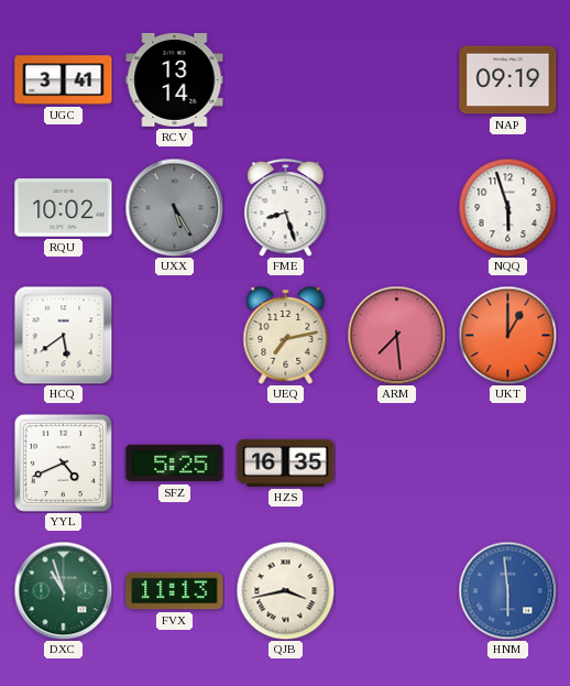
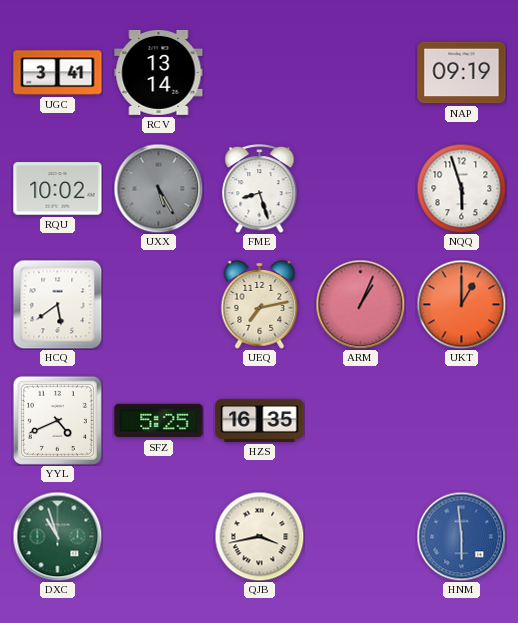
ARM: 7:29 -> 1:04 (360, 304)
FVX: 11:13 -> none (175, 591)
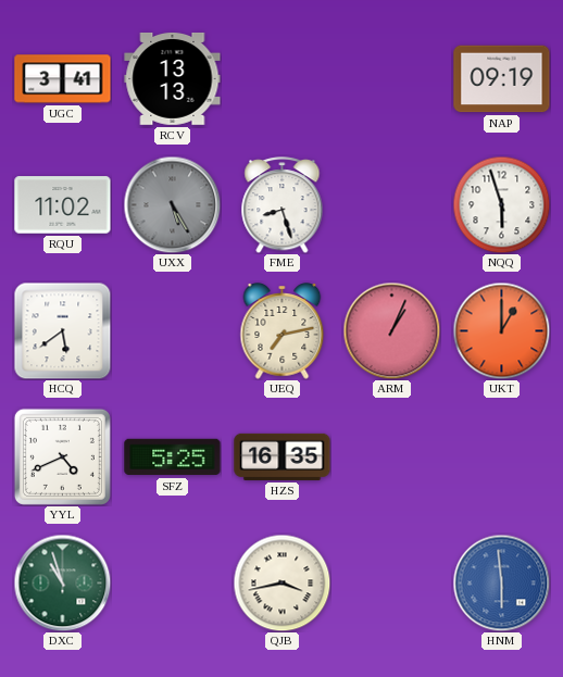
RCV: 13:14 -> 13:13 (173, 78)
RQU: 10:02 -> 11:02 (63, 205)
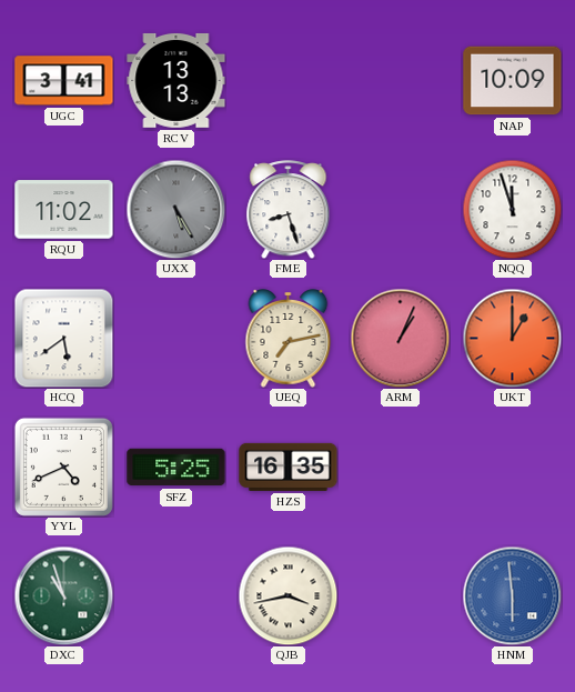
NAP: 09:19 -> 10:09 (513, 81)
NQQ: 5:57 -> 11:57 (512, 209)
